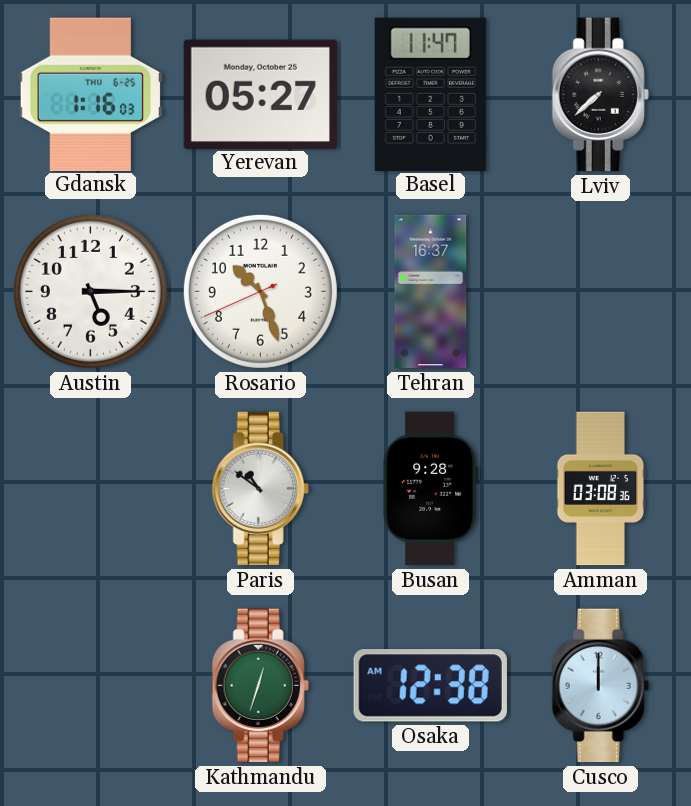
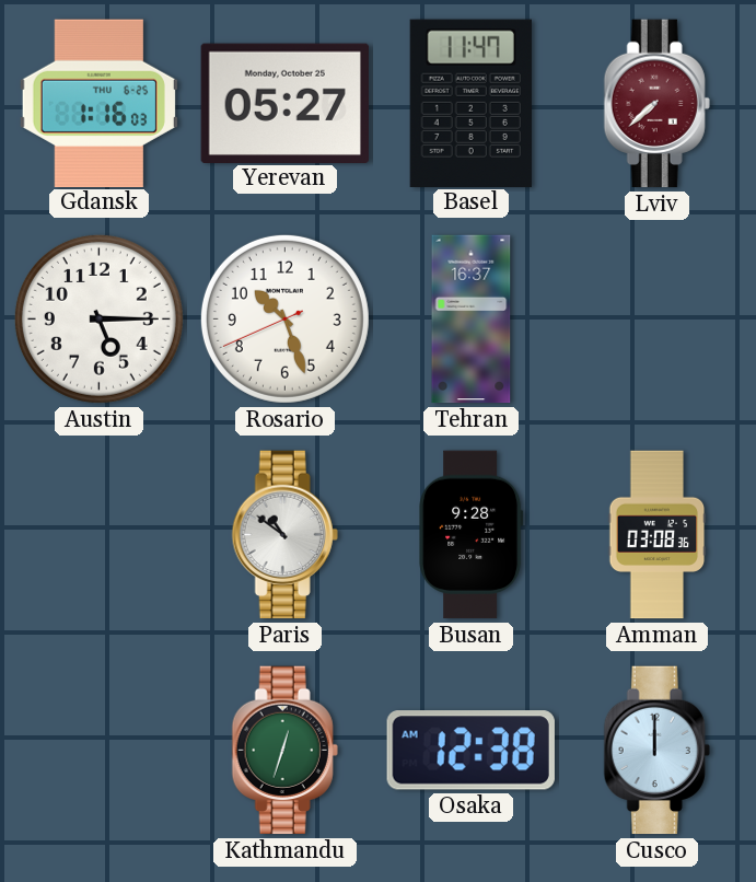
Lviv dial: black -> burgundy (656, 104)
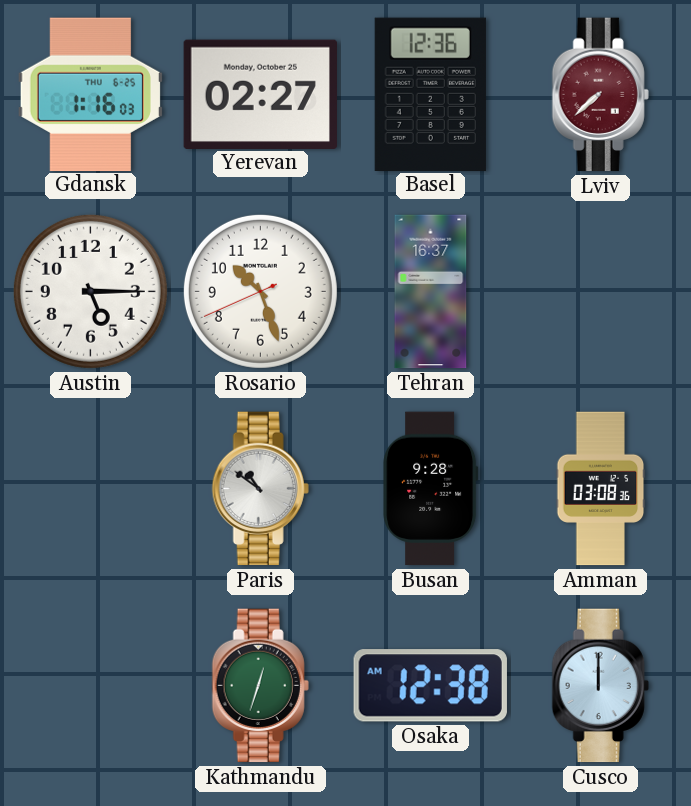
Yerevan: 05:27 -> 02:27 (260, 94)
Basel: 11:47 -> 12:36 (430, 94)
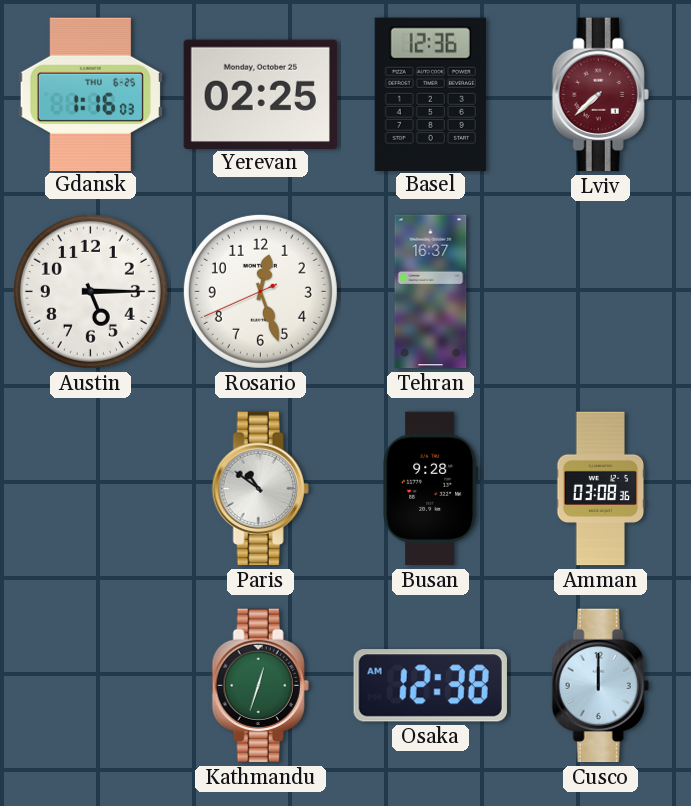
Yerevan: 02:27 -> 02:25 (260, 94)
Rosario: 10:26 -> 12:26 (260, 291)
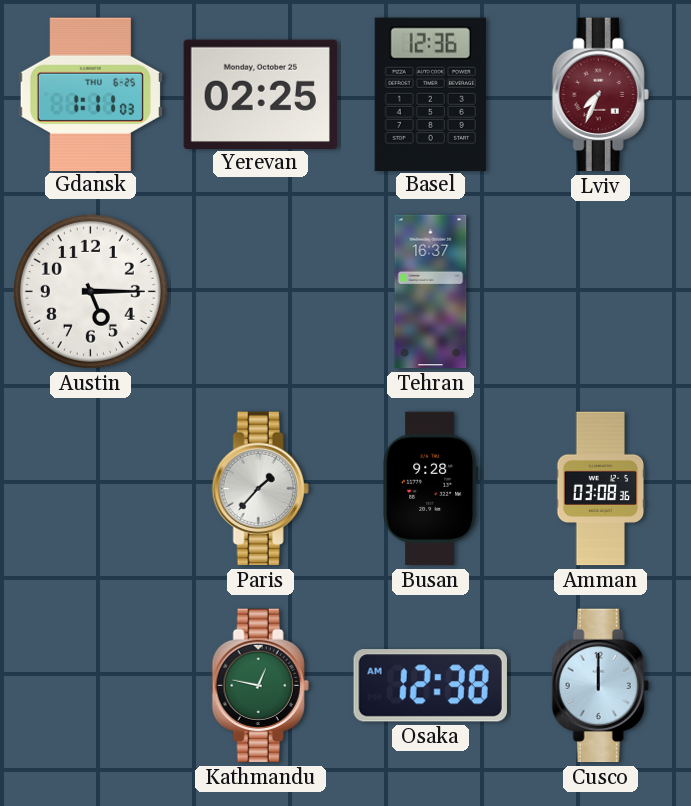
Gdansk: 1:16 -> 1:11 (90, 94)
Lviv: 7:38 -> 7:34 (600, 95)
Rosario: 12:26 -> none (260, 291)
Paris: 10:51 -> 1:37 (260, 489)
Kathmandu: 12:33 -> 12:47 (260, 686)
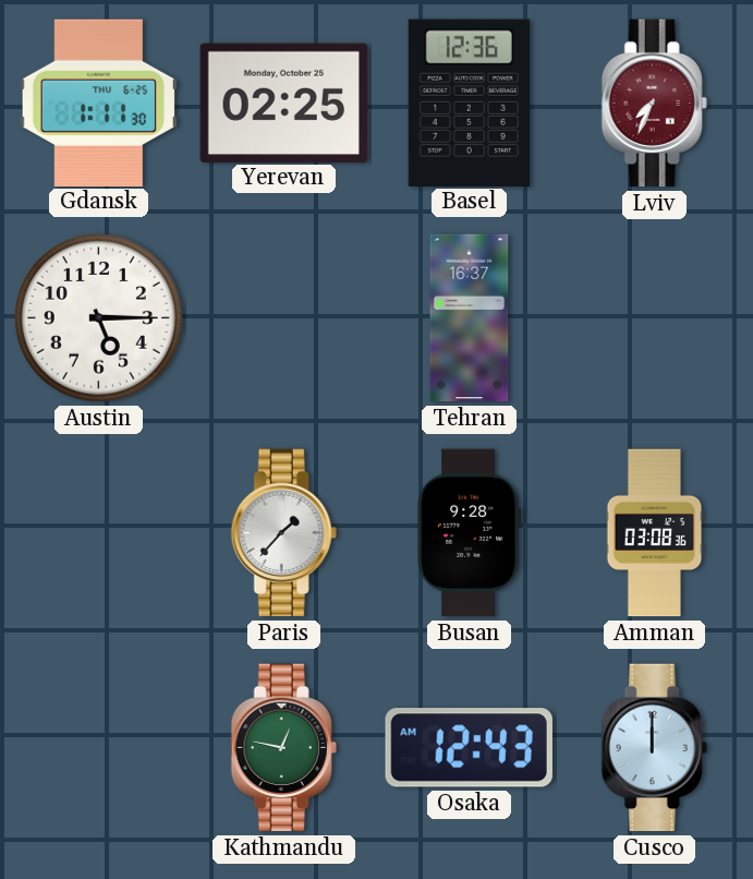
Gdansk: 1:11:03 -> 1:11:30 (98, 103)
Osaka: 12:38 -> 12:43 (469, 748)
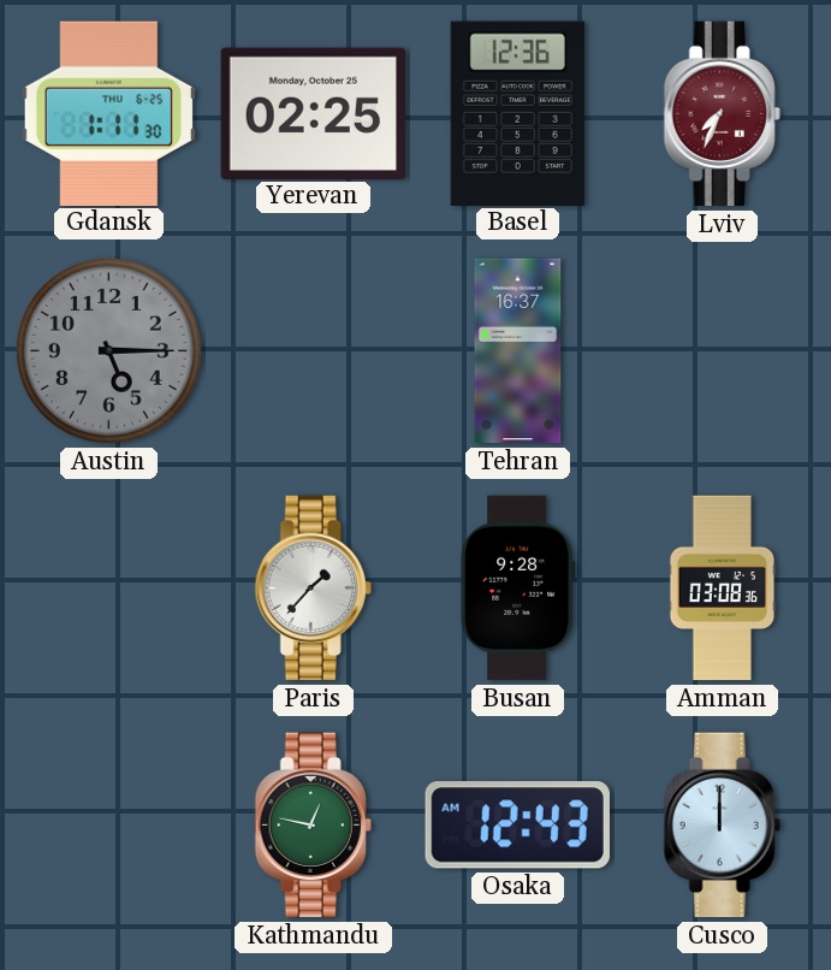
Austin dial: white -> grey (108, 350)
